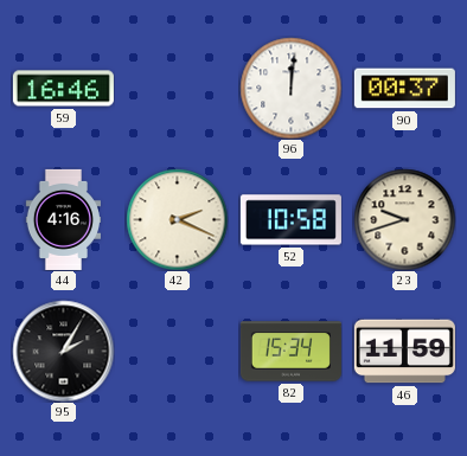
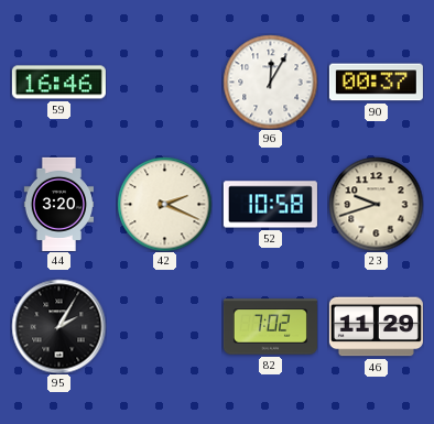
96: 12:01 -> 12:05 (270, 81)
44: 4:16 -> 3:20 (58, 204)
82: 15:34 -> 7:02 (270, 327)
46: 11:59 -> 11:29 (376, 327)
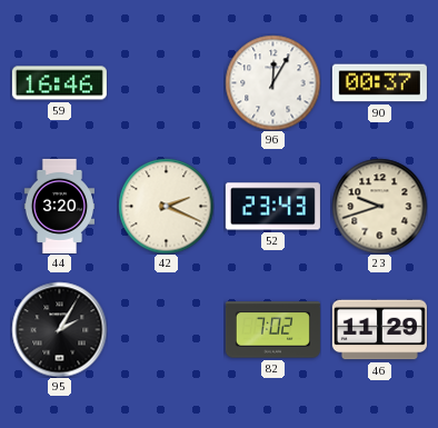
52: 10:58 -> 23:43 (272, 207)
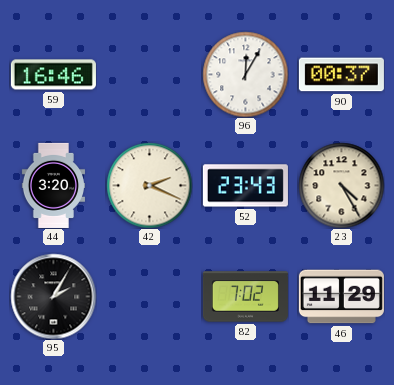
23: 9:42 -> 4:25 (341, 185)
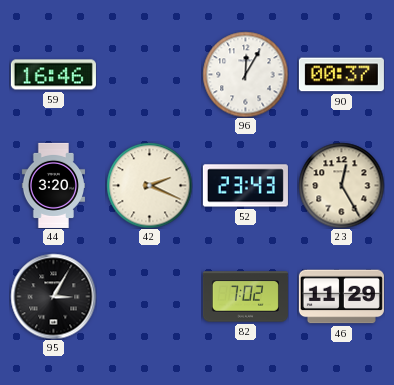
23: 4:25 -> 12:25 (341, 185)
95: 2:05 -> 3:05 (53, 296)
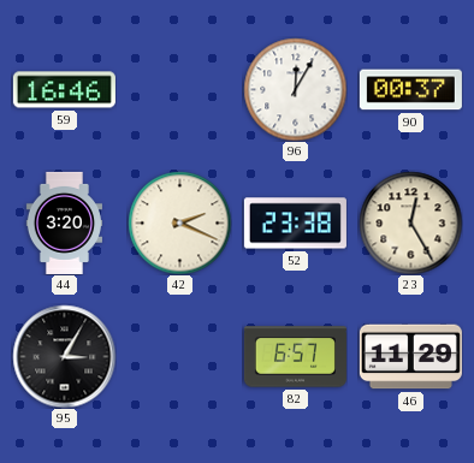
52: 23:43 -> 23:38 (295, 224)
82: 7:02 -> 6:57 (295, 357)
